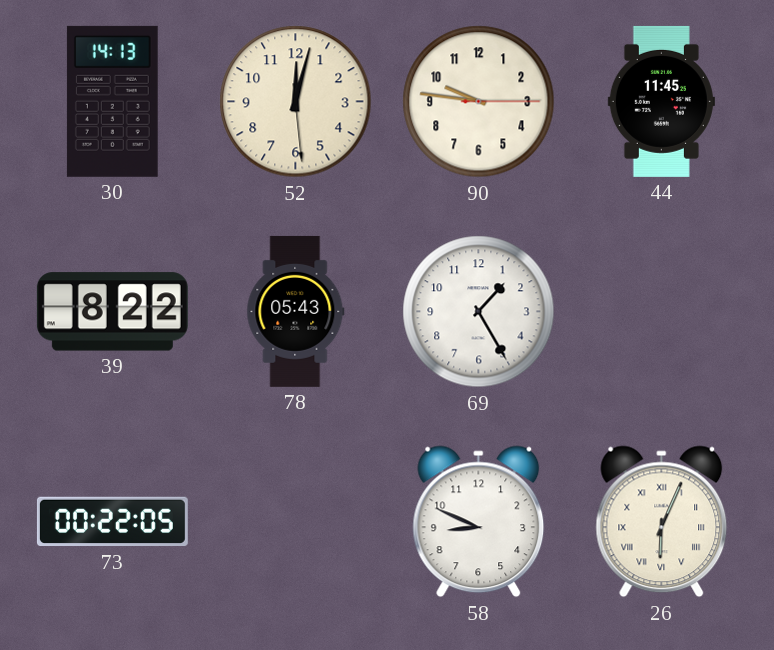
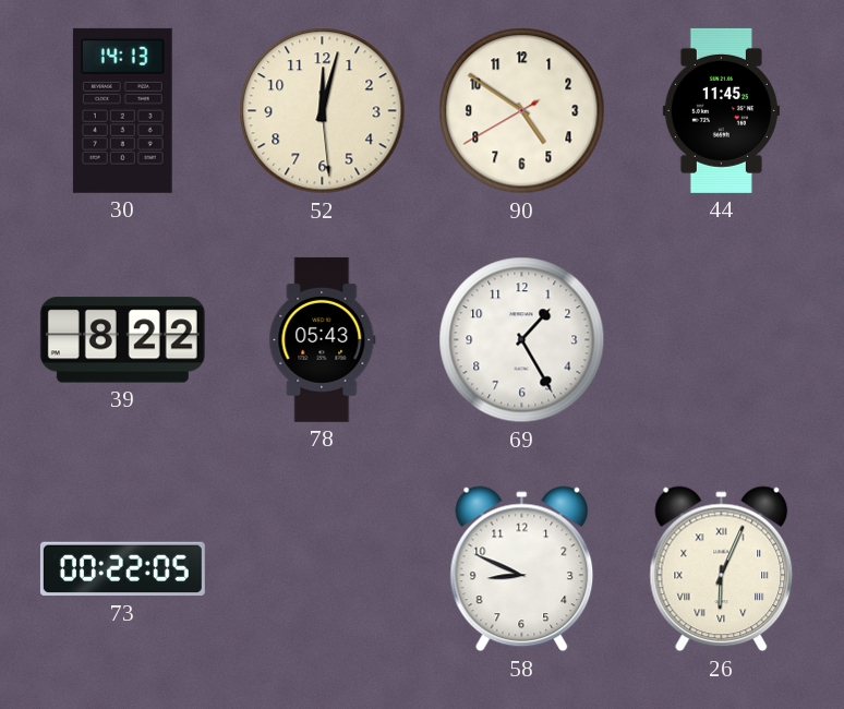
90: 9:46 -> 4:50 (522, 111)
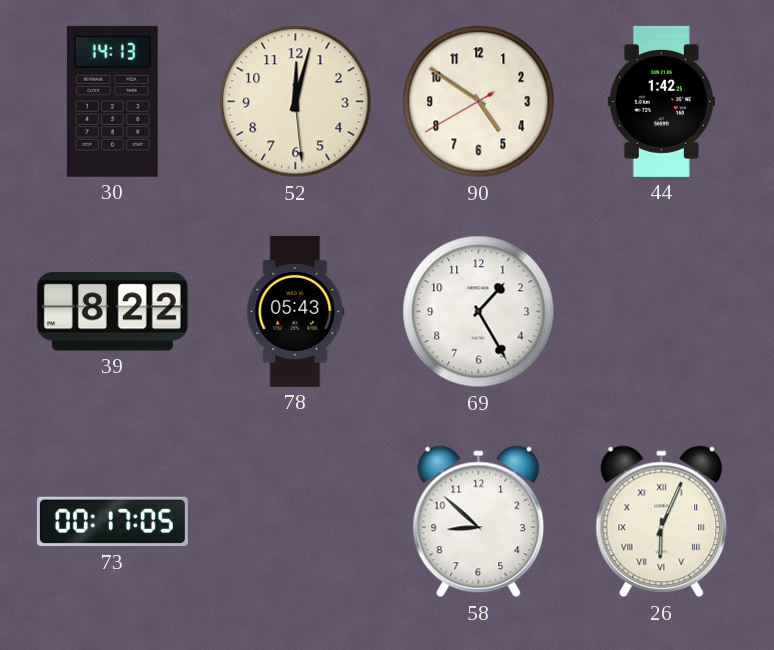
44: 11:45 -> 1:42 (661, 101)
73: 00:22 -> 00:17 (112, 522)
58: 8:49 -> 8:52 (479, 522)
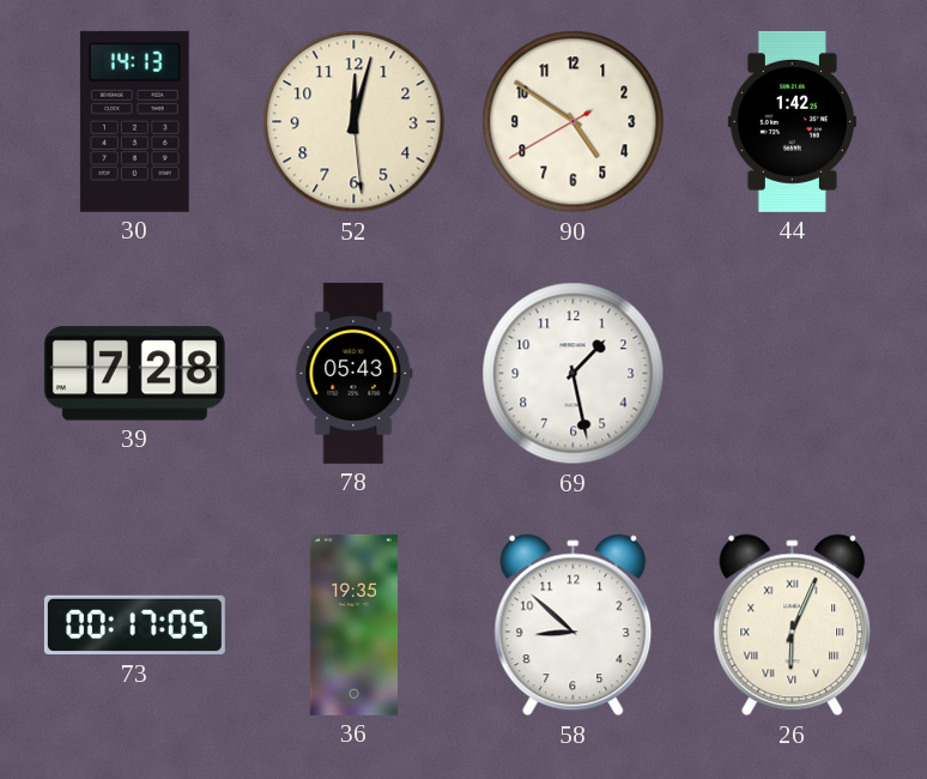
39: 8:22 -> 7:28 (134, 374)
69: 1:25 -> 1:28 (574, 374)
36: none -> 19:35 (353, 624)
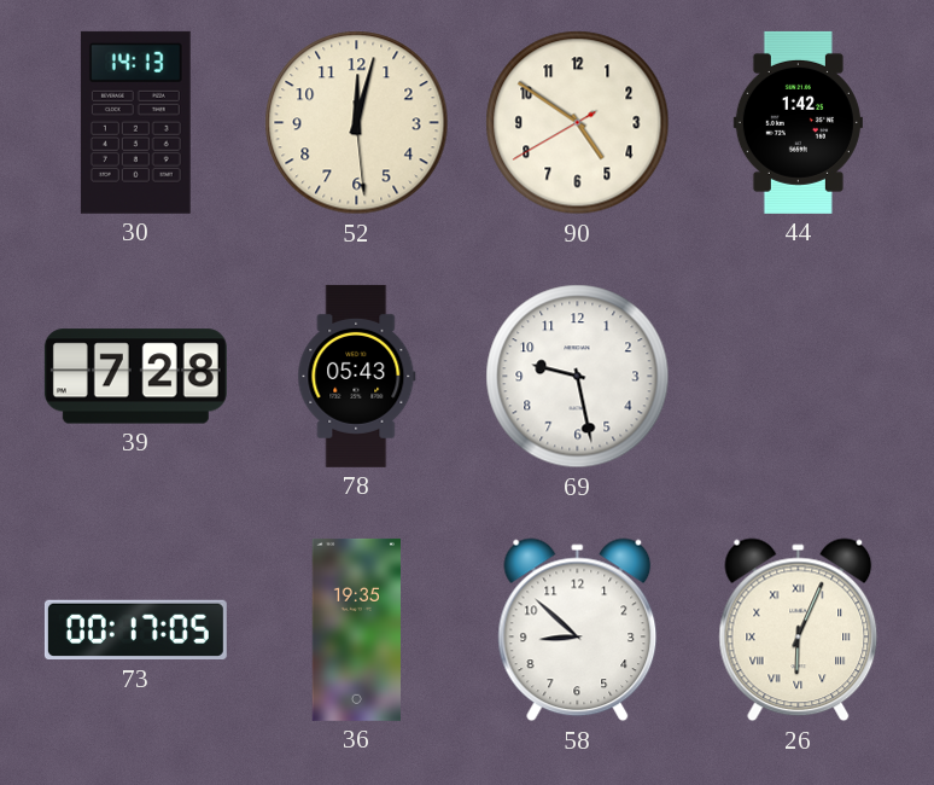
69: 1:28 -> 9:28 (578, 377)
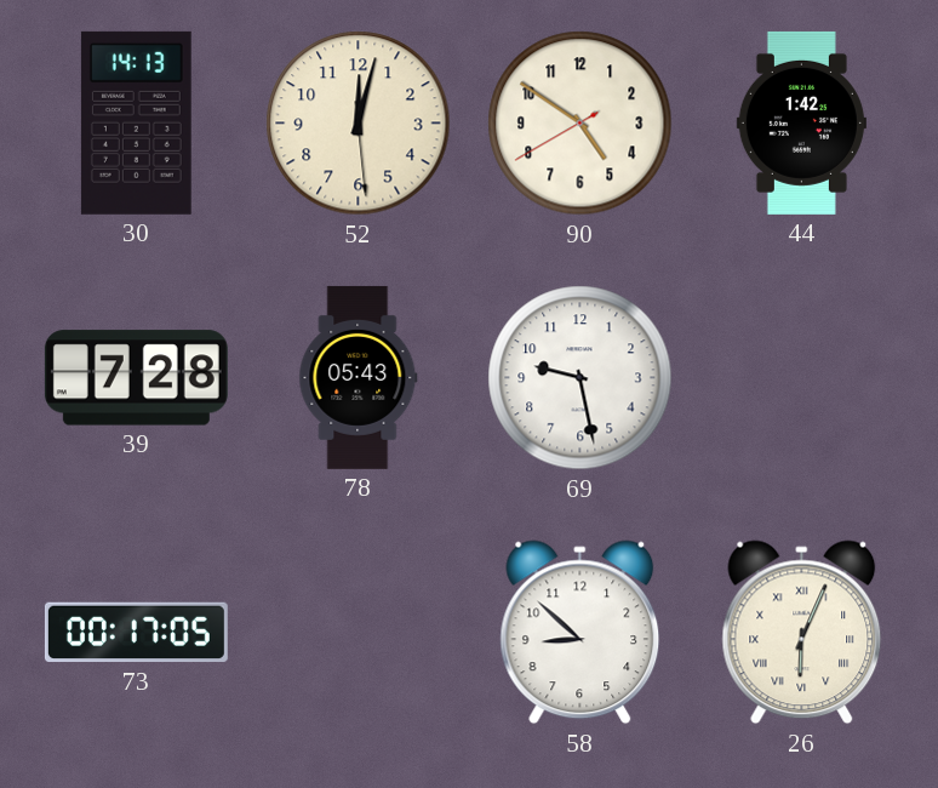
36: 19:35 -> none (356, 629)
